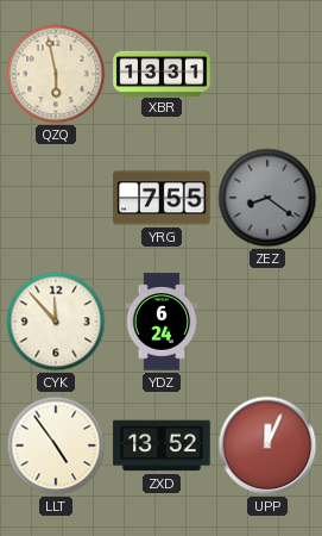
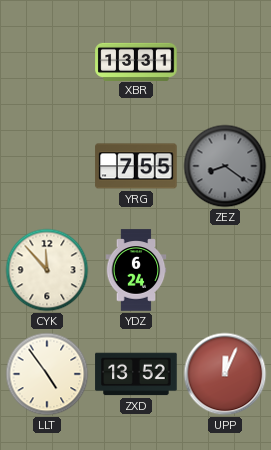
QZQ: 5:58 -> none (56, 74)
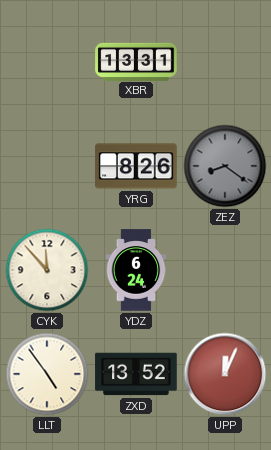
YRG: 7:55 -> 8:26 (136, 166)
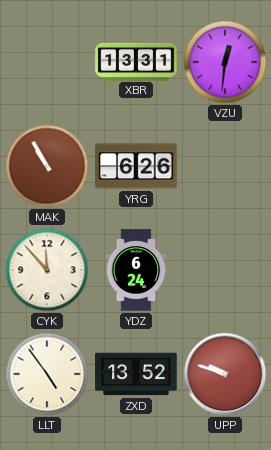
VZU: none -> 12:31 (225, 62)
MAK: none -> 10:55 (47, 166)
YRG: 8:26 -> 6:26 (136, 166)
ZEZ: 8:21 -> none (225, 166)
UPP: 12:04 -> 9:48 (225, 374)
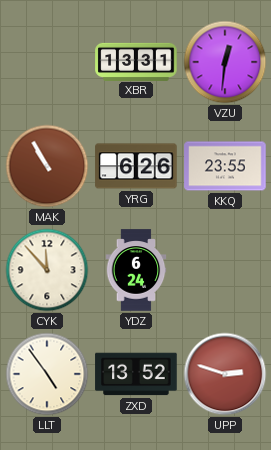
KKQ: none -> 23:55 (225, 166)
UPP: 9:48 -> 2:48 (225, 374)
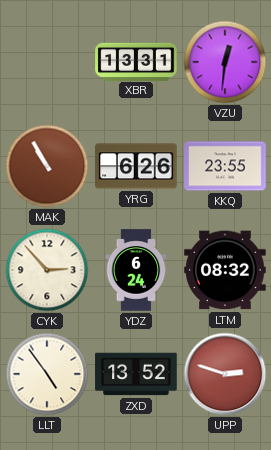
CYK: 11:53 -> 2:53 (47, 270)
LTM: none -> 08:32 (225, 270)
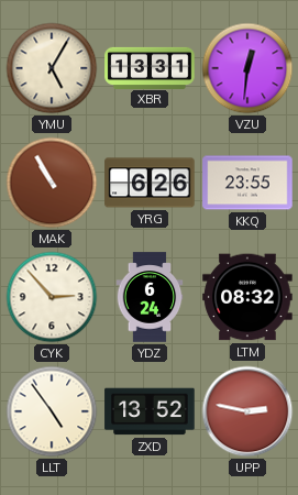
YMU: none -> 5:05 (52, 68)
UPP: 2:48 -> 2:47 (247, 411)
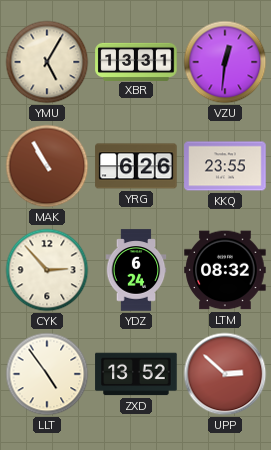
UPP: 2:47 -> 2:52 (225, 374)
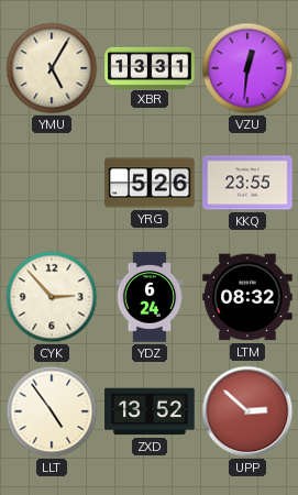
MAK: 10:55 -> none (47, 166)
YRG: 6:26 -> 5:26 (150, 183)
